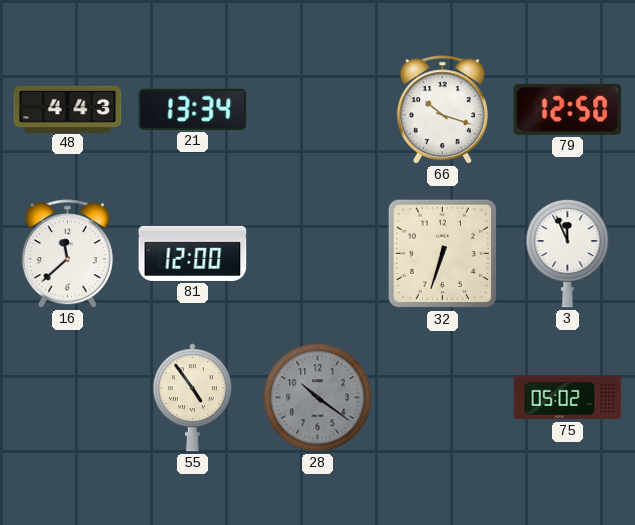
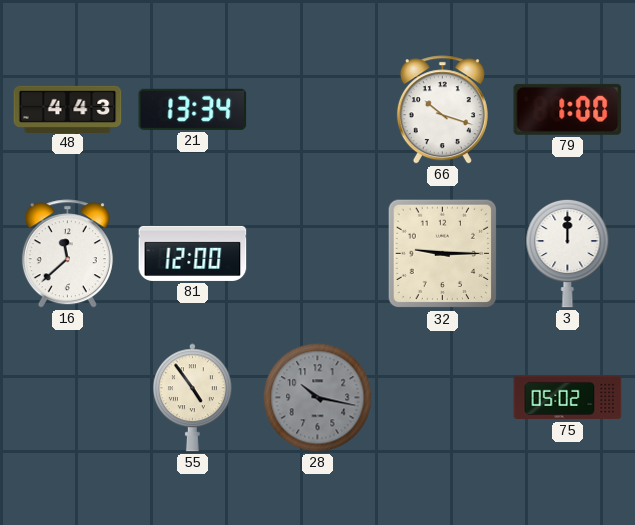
79: 12:50 -> 1:00 (568, 109)
32: 6:33 -> 9:15 (443, 254)
3: 11:56 -> 12:00 (568, 253)
28: 10:21 -> 10:17 (318, 398)
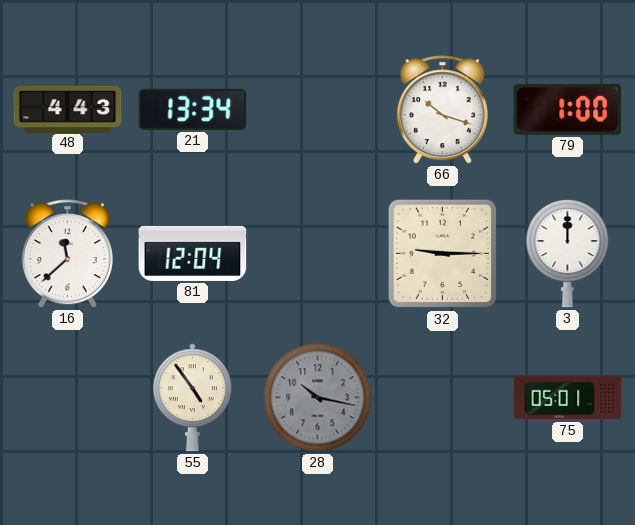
81: 12:00 -> 12:04 (193, 253)
75: 05:02 -> 05:01 (568, 398)
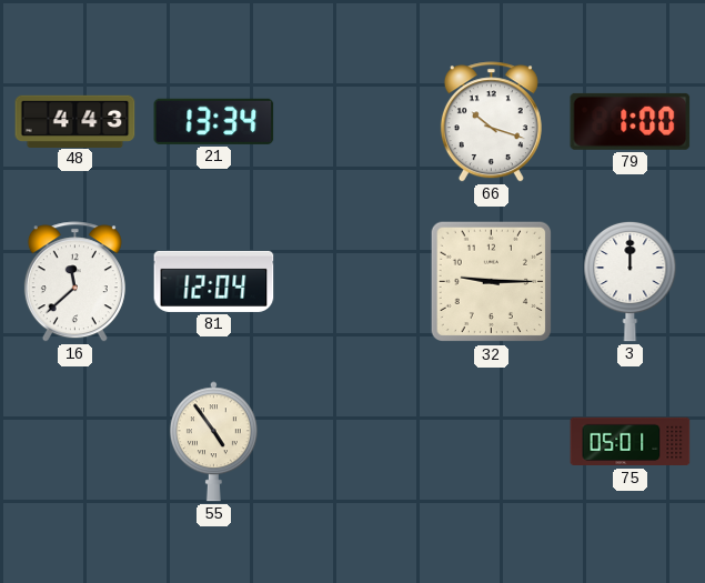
28: 10:17 -> none (318, 398)
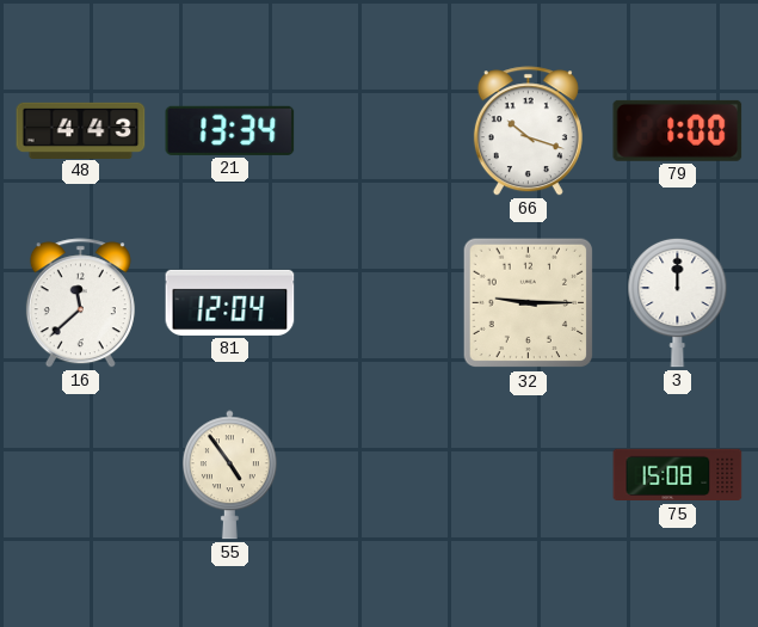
75: 05:01 -> 15:08 (678, 475)
